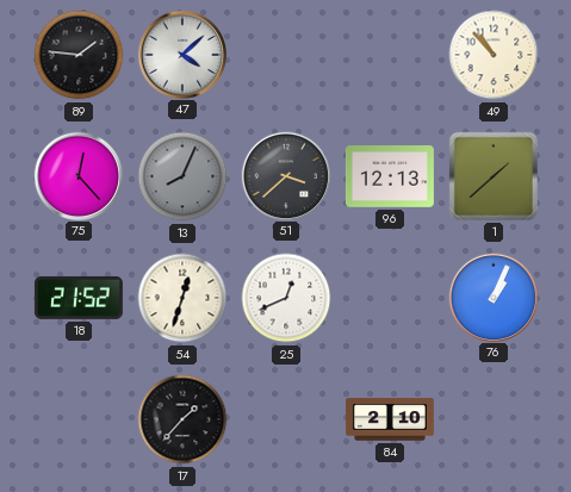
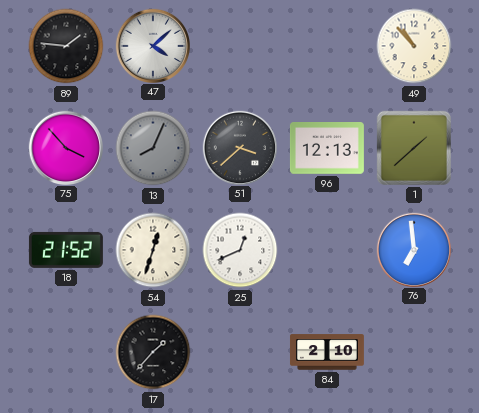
75: 12:23 -> 3:53 (65, 147)
76: 1:04 -> 6:59 (413, 249)
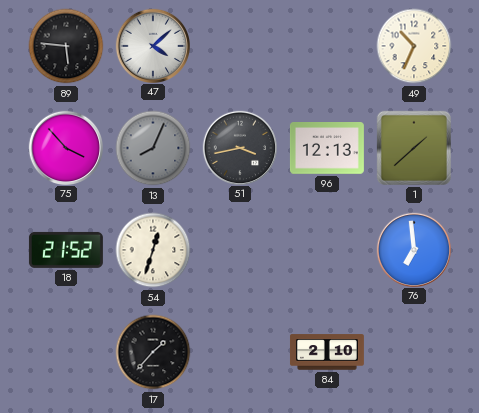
89: 1:46 -> 5:46 (66, 46)
49: 10:53 -> 10:34 (414, 46)
51: 3:38 -> 3:43 (239, 147)
25: 12:41 -> none (240, 250)
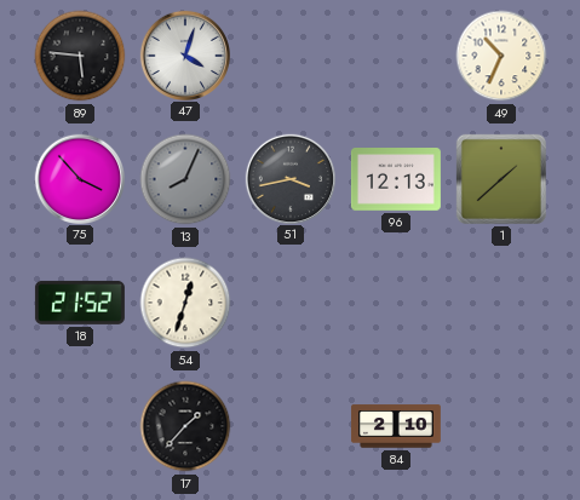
47: 4:08 -> 4:03 (184, 54)
76: 6:59 -> none (413, 249)
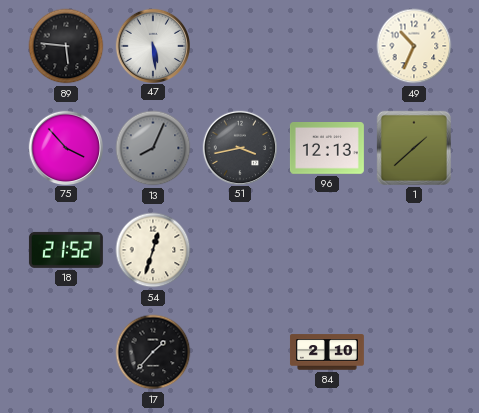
47: 4:03 -> 5:29 (152, 45)
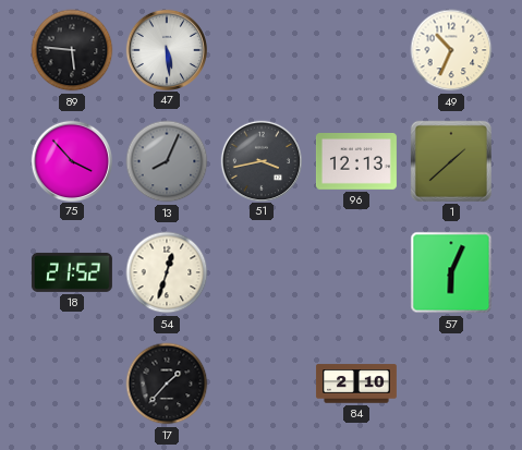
57: none -> 6:04 (451, 272)
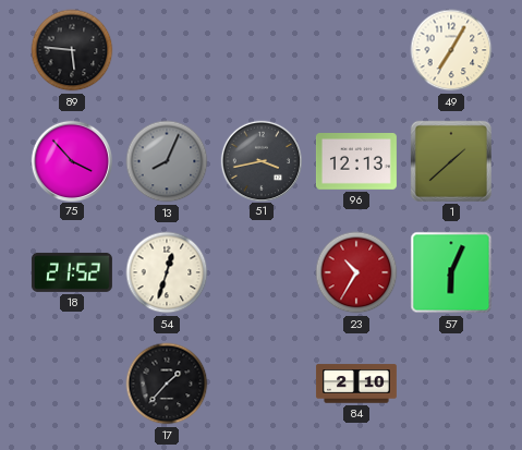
47: 5:29 -> none (166, 49)
49: 10:34 -> 7:05 (451, 50)
23: none -> 10:35 (356, 272)
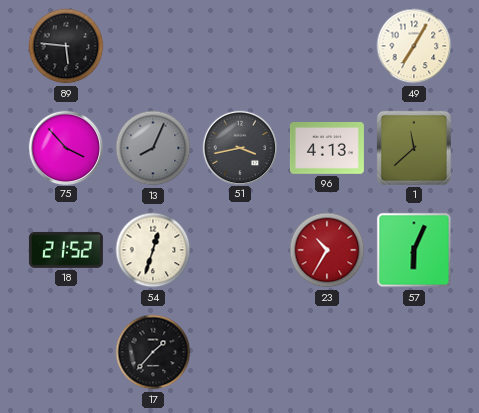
96: 12:13 -> 4:13 (327, 149)
1: 1:38 -> 11:38 (414, 148)
84: 2:10 -> none (356, 384)
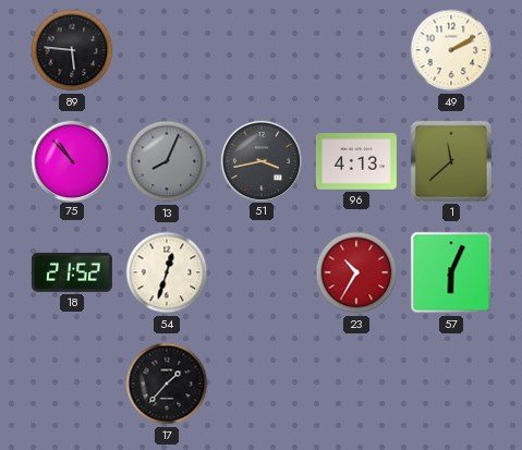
49: 7:05 -> 2:10 (451, 50)
75: 3:53 -> 10:53 (71, 160)
